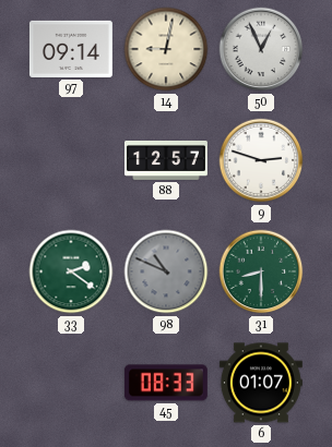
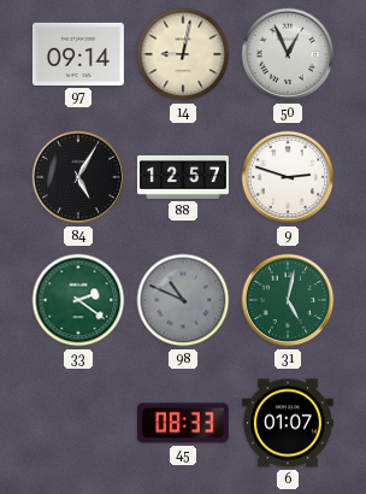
84: none -> 5:05 (78, 177)
31: 8:30 -> 5:02 (288, 300)
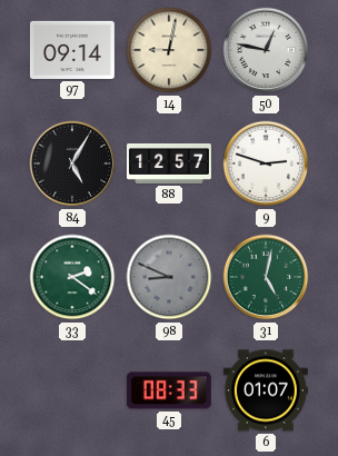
50: 12:56 -> 12:47 (266, 50)
98: 10:49 -> 8:49 (169, 277)
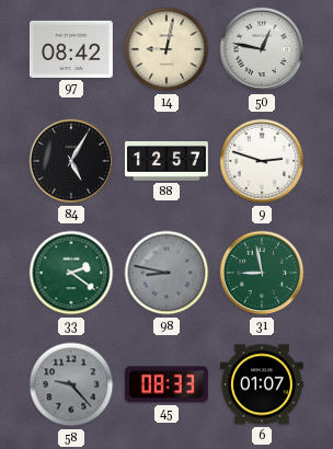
97: 09:14 -> 08:42 (71, 49)
98: 8:49 -> 8:47 (166, 273)
31: 5:02 -> 8:58 (262, 273)
58: none -> 9:23 (71, 384)
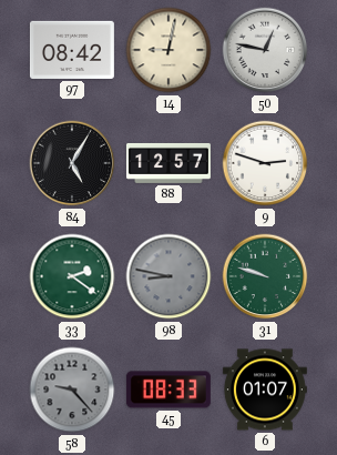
31: 8:58 -> 9:48 (265, 276)
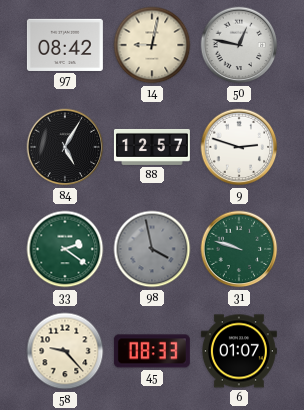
98: 8:47 -> 3:58 (152, 249)
58 dial: grey -> cream (65, 351)
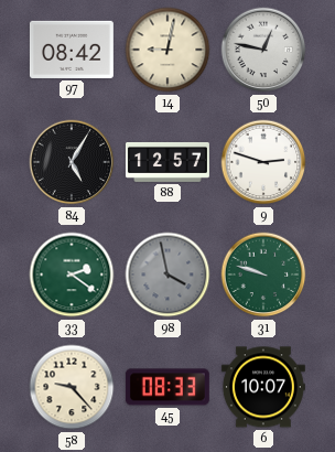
6: 01:07 -> 10:07 (263, 387)
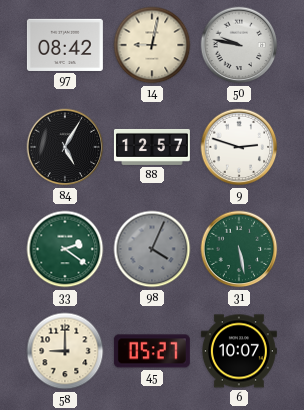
50: 12:47 -> 9:47 (239, 45)
98: 3:58 -> 4:04 (152, 249)
31: 9:48 -> 5:28 (239, 249)
58: 9:23 -> 9:00 (65, 351)
45: 08:33 -> 05:27 (152, 351)
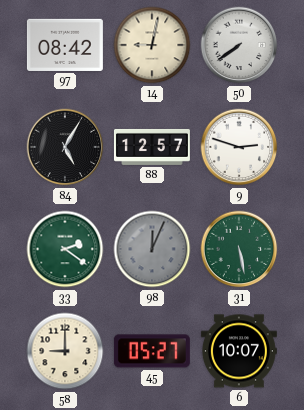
50: 9:47 -> 7:39 (239, 45)
98: 4:04 -> 12:04 (152, 249)
